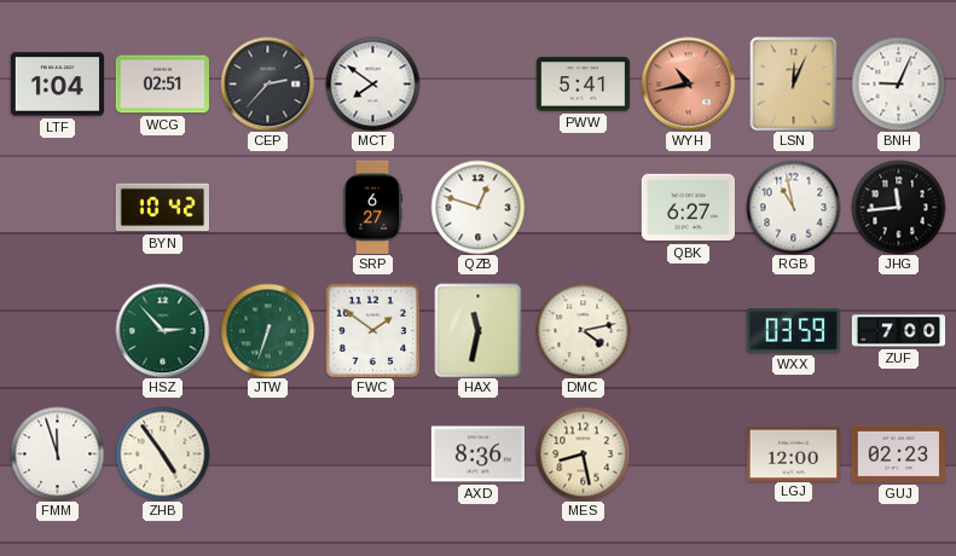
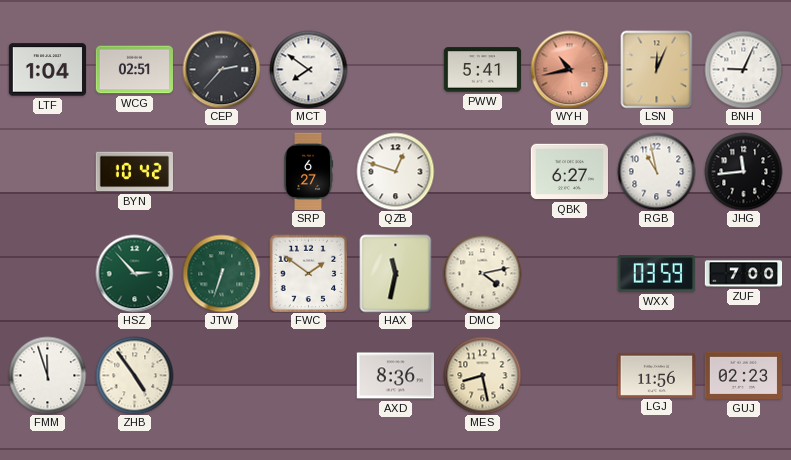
LGJ: 12:00 -> 11:56 (656, 375)
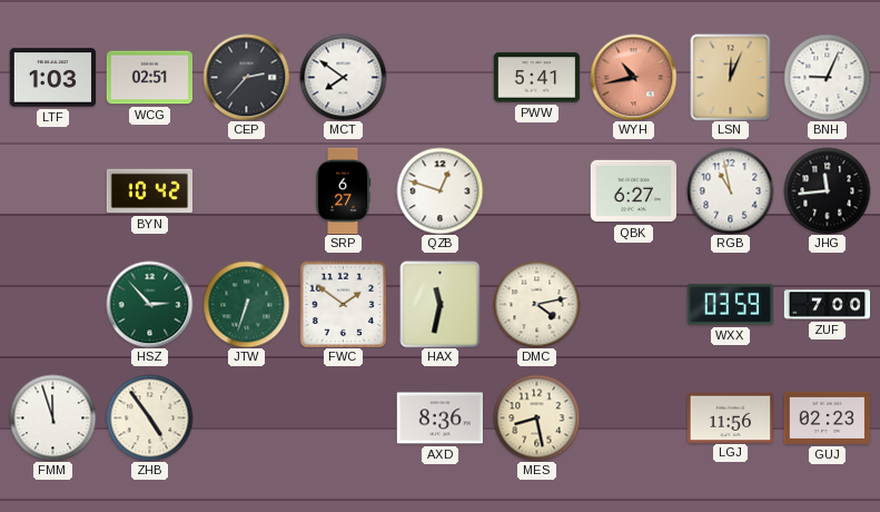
LTF: 1:04 -> 1:03 (52, 78)
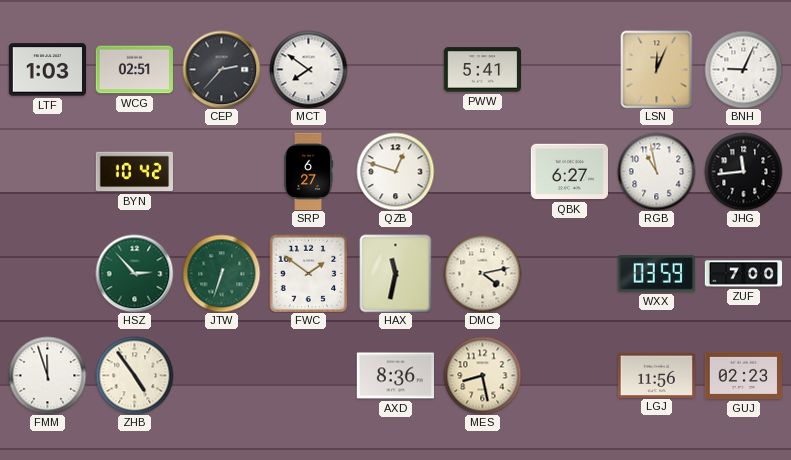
WYH: 10:43 -> none (633, 77)
